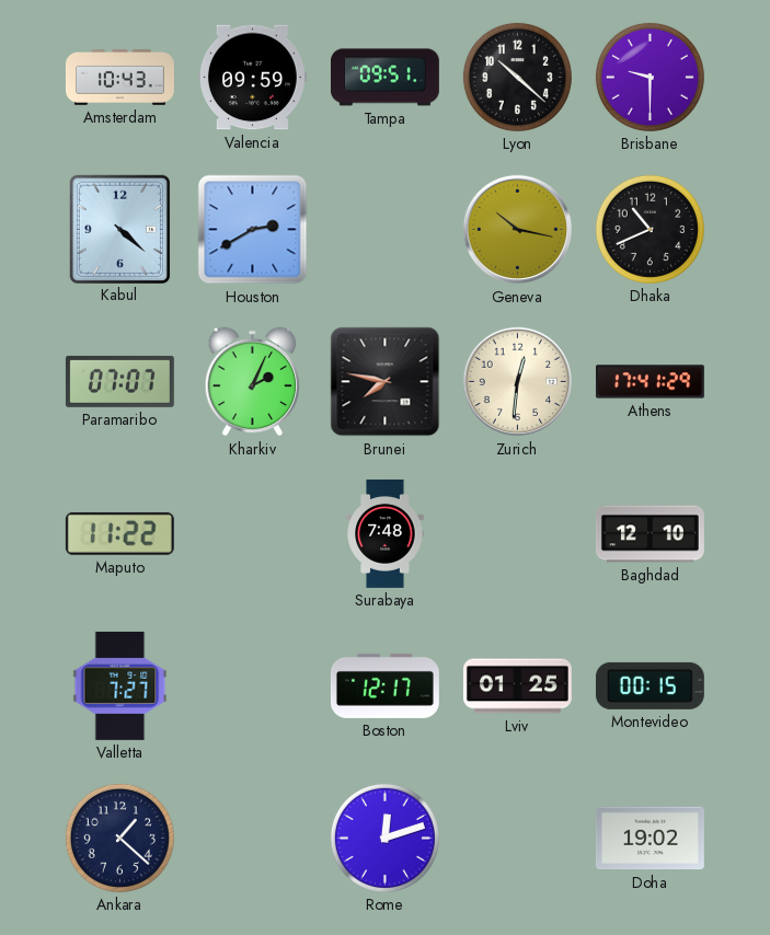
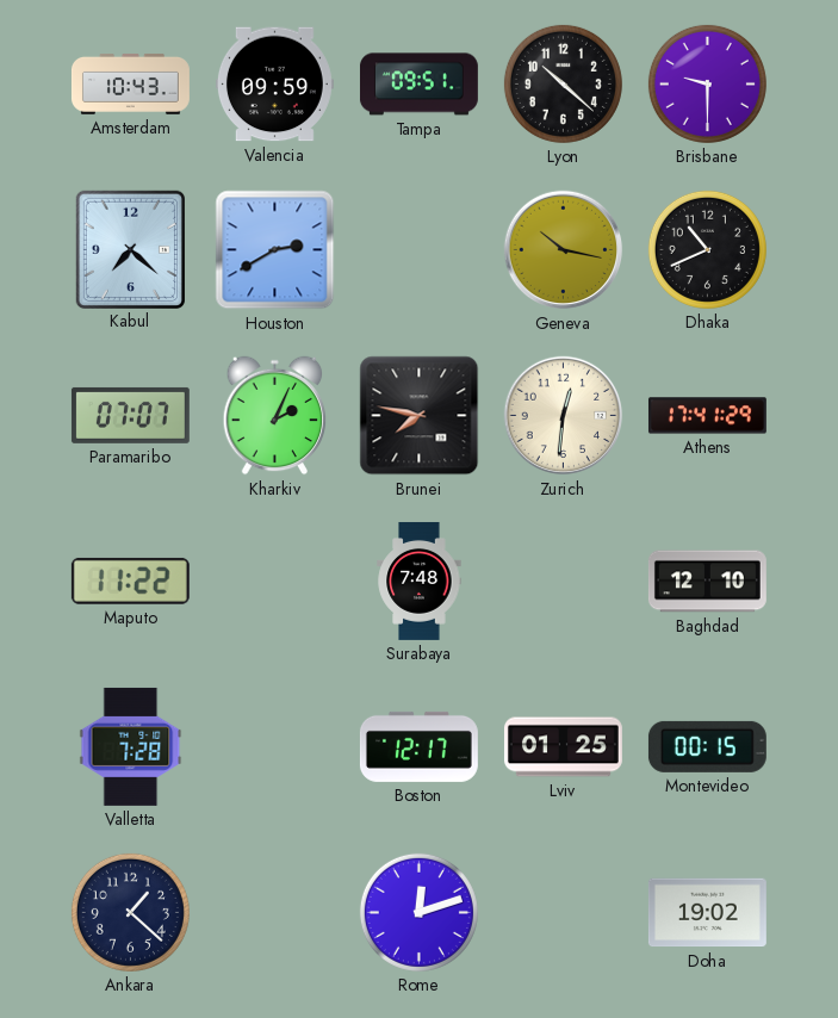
Kabul: 4:22 -> 7:22 (130, 249)
Valletta: 7:27 -> 7:28 (131, 746)
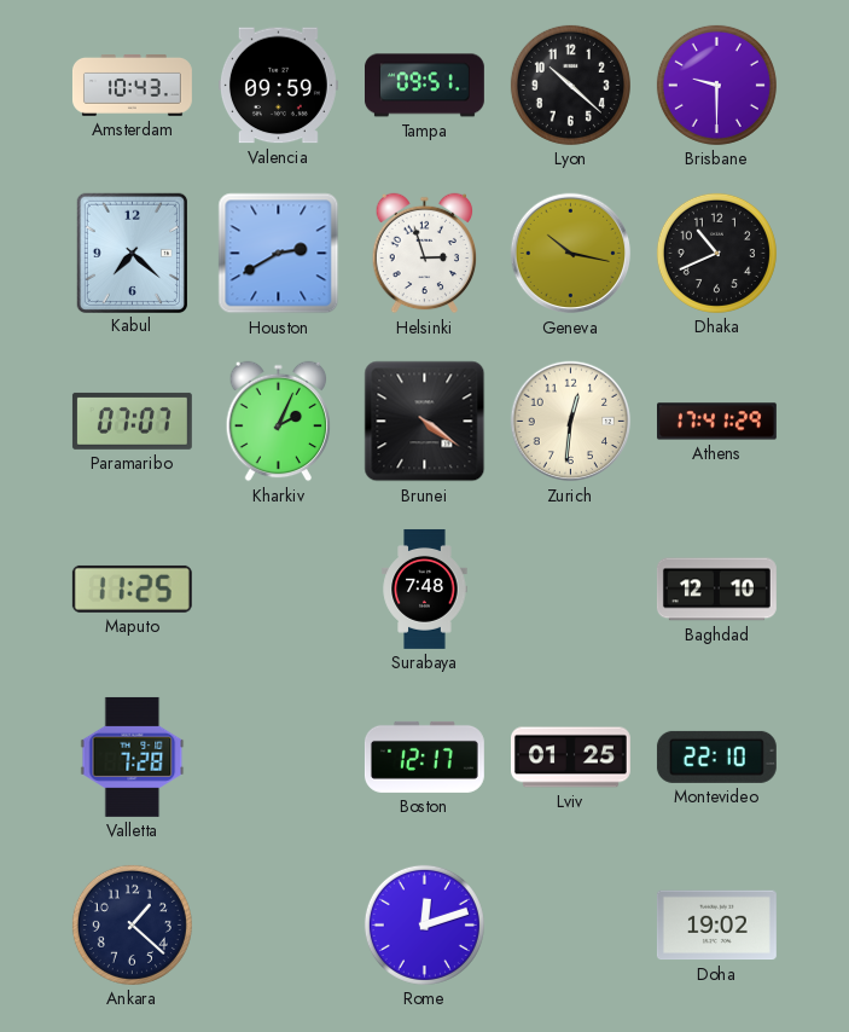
Helsinki: none -> 2:57 (425, 254)
Brunei: 7:47 -> 4:21 (425, 422)
Maputo: 11:22 -> 11:25 (132, 589)
Montevideo: 00:15 -> 22:10 (716, 756)
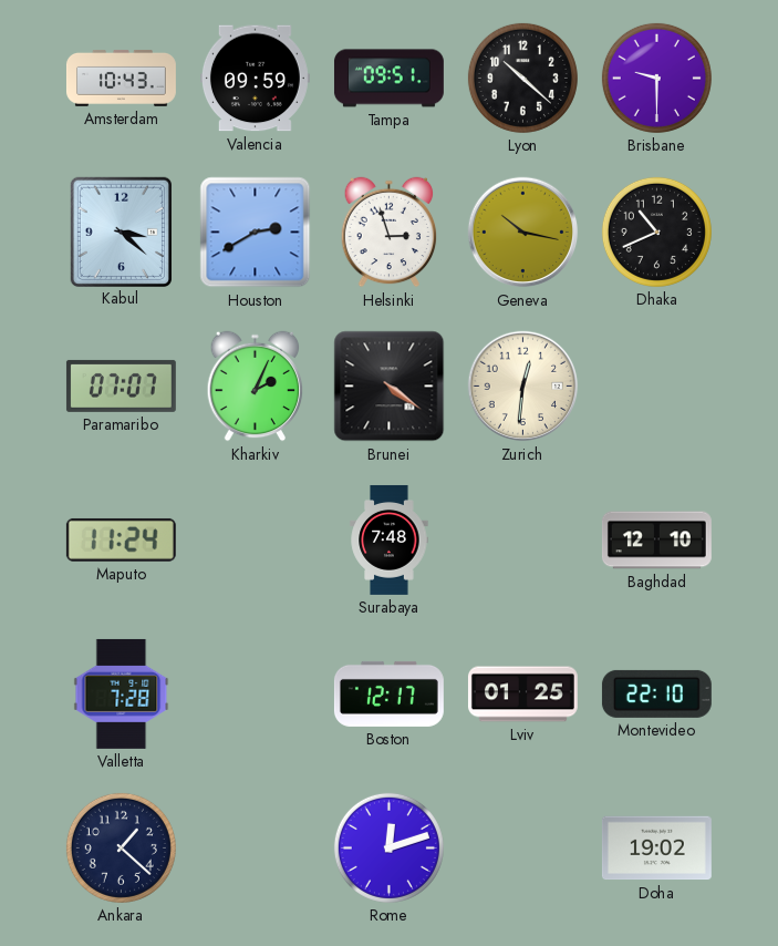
Kabul: 7:22 -> 3:22 (121, 232)
Athens: 17:41 -> none (716, 422)
Maputo: 11:25 -> 11:24 (121, 539)
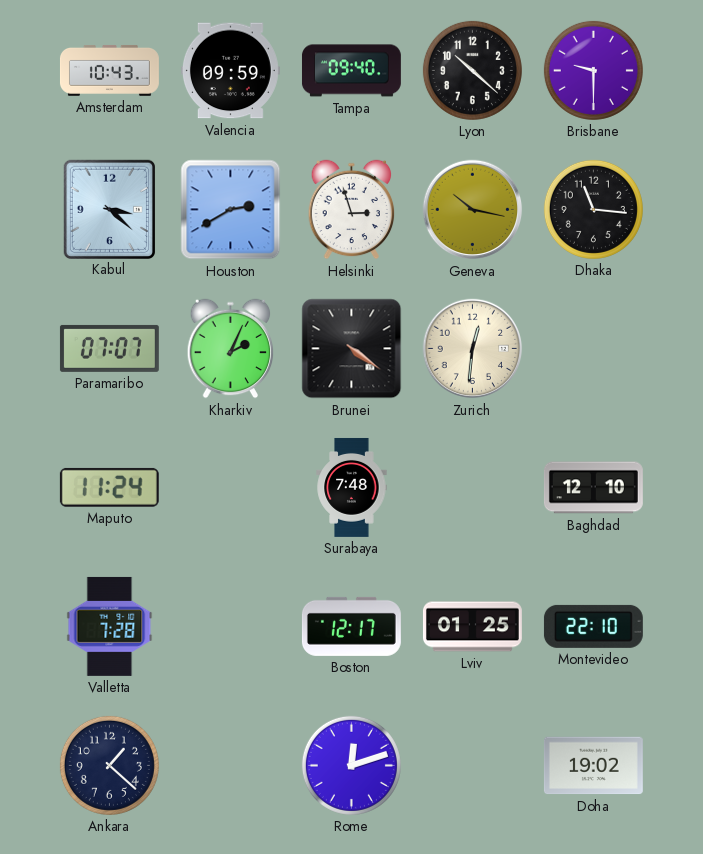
Tampa: 09:51 -> 09:40 (351, 71)
Dhaka: 10:41 -> 11:16 (593, 209)
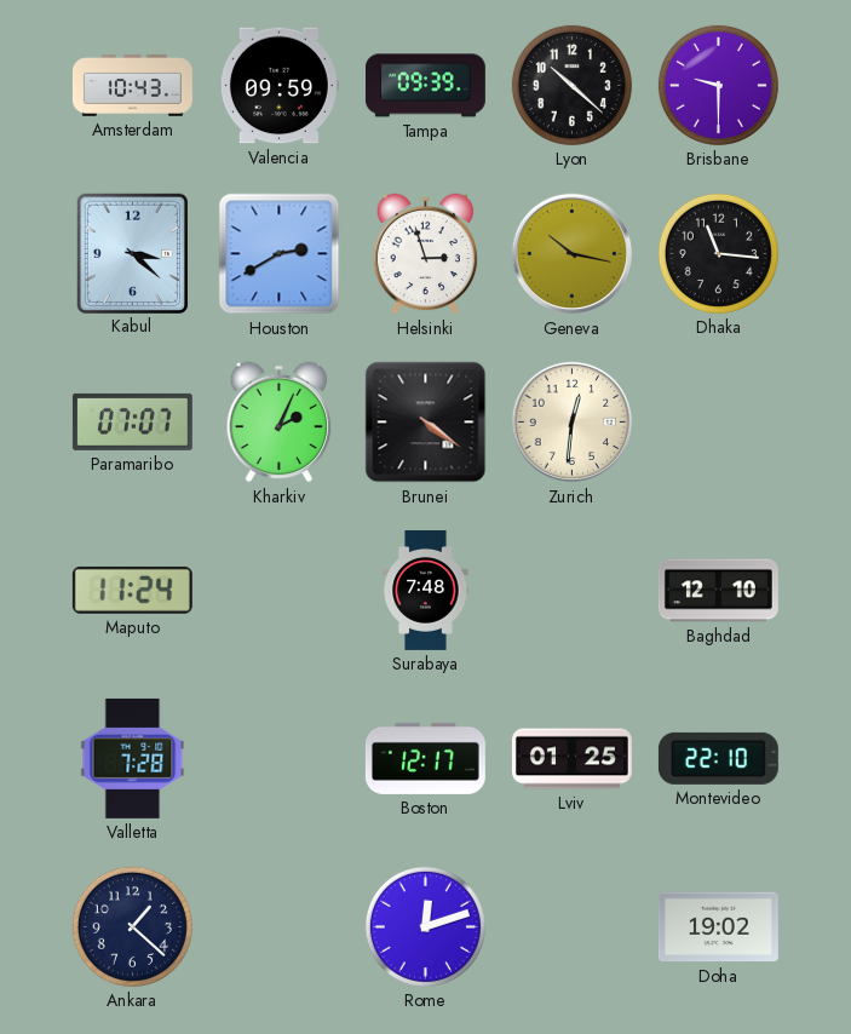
Tampa: 09:40 -> 09:39 (425, 86)
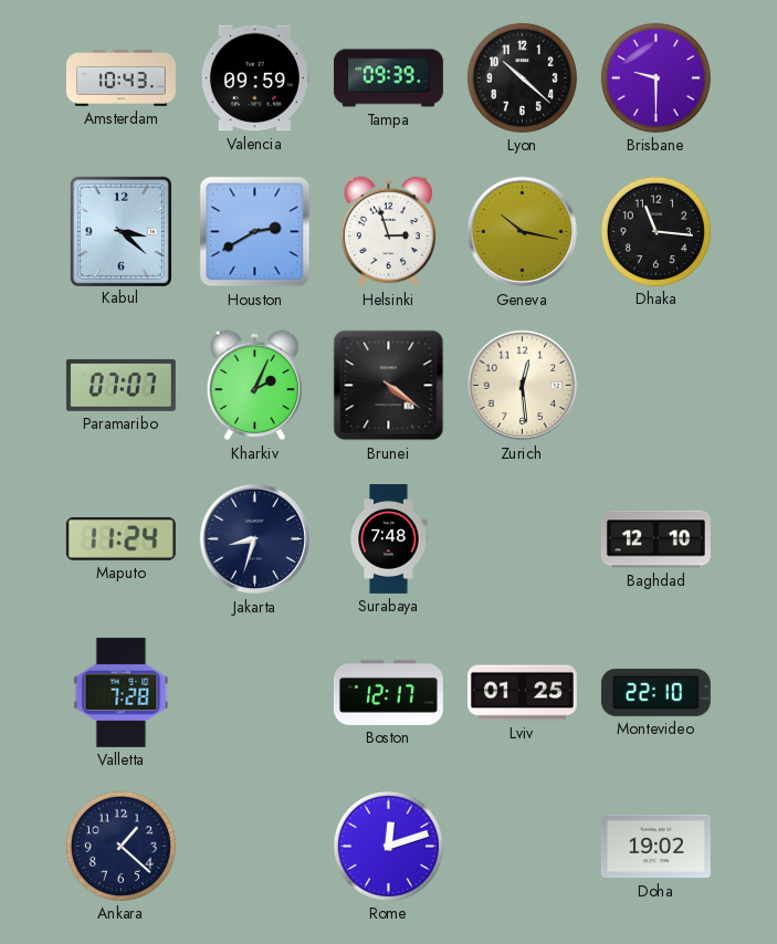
Zurich: 12:31 -> 12:29 (523, 386)
Jakarta: none -> 8:33 (255, 539)
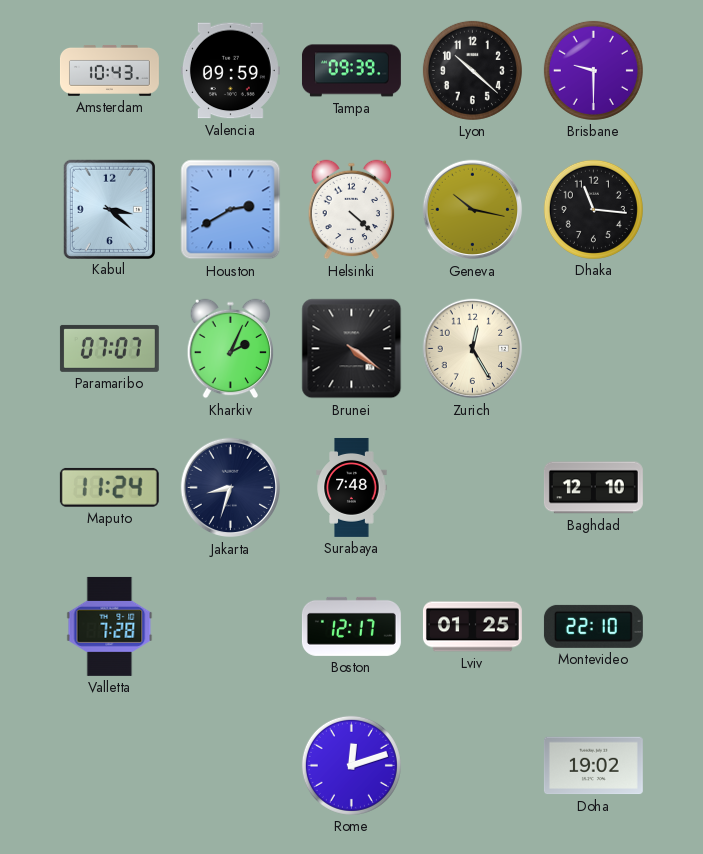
Helsinki: 2:57 -> 4:22 (352, 210)
Zurich: 12:29 -> 12:25 (473, 349)
Ankara: 1:22 -> none (120, 846)
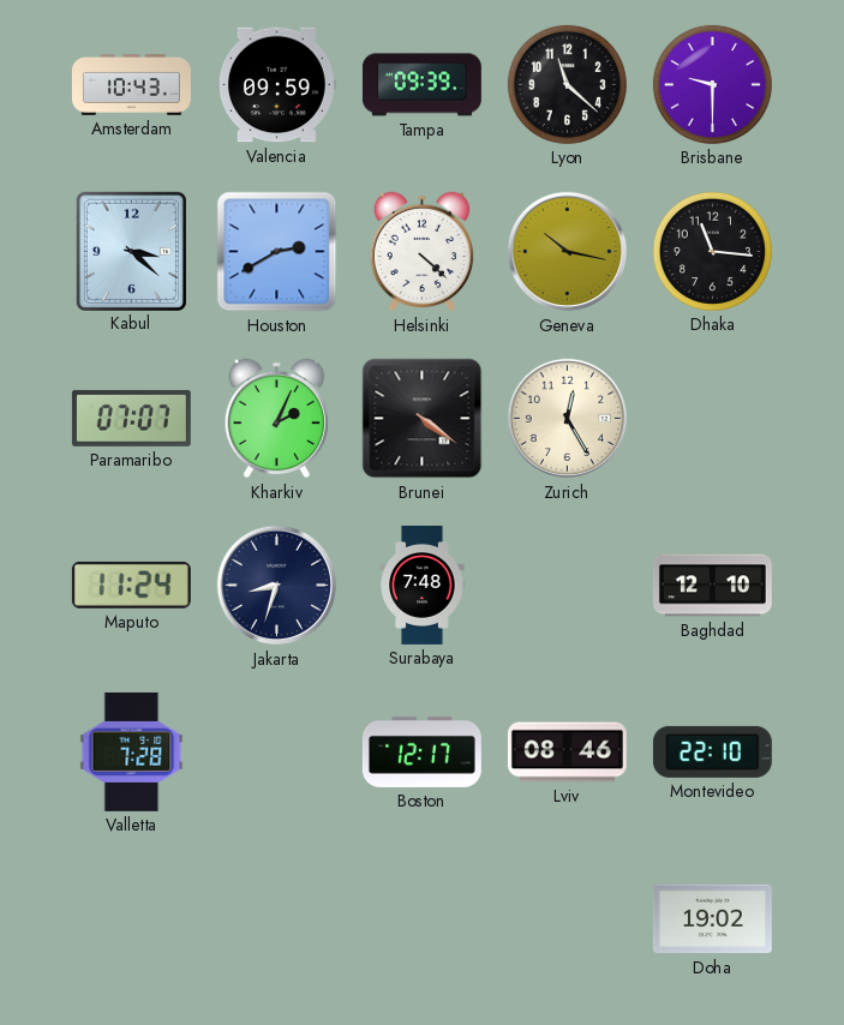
Lyon: 10:22 -> 11:22 (567, 84)
Lviv: 01:25 -> 08:46 (567, 753)
Rome: 12:12 -> none (351, 765)
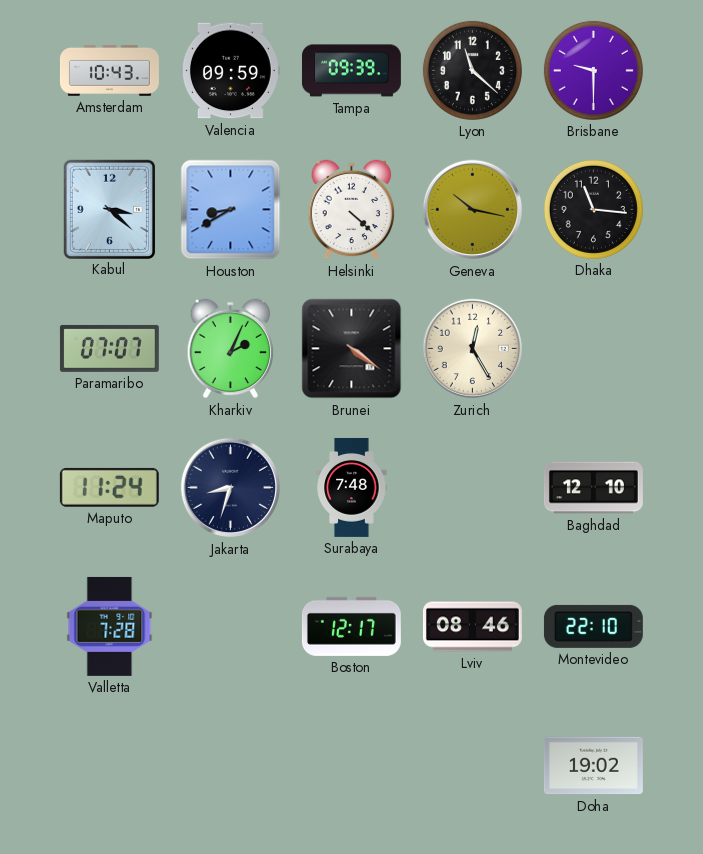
Houston: 2:40 -> 8:40 (231, 210)
